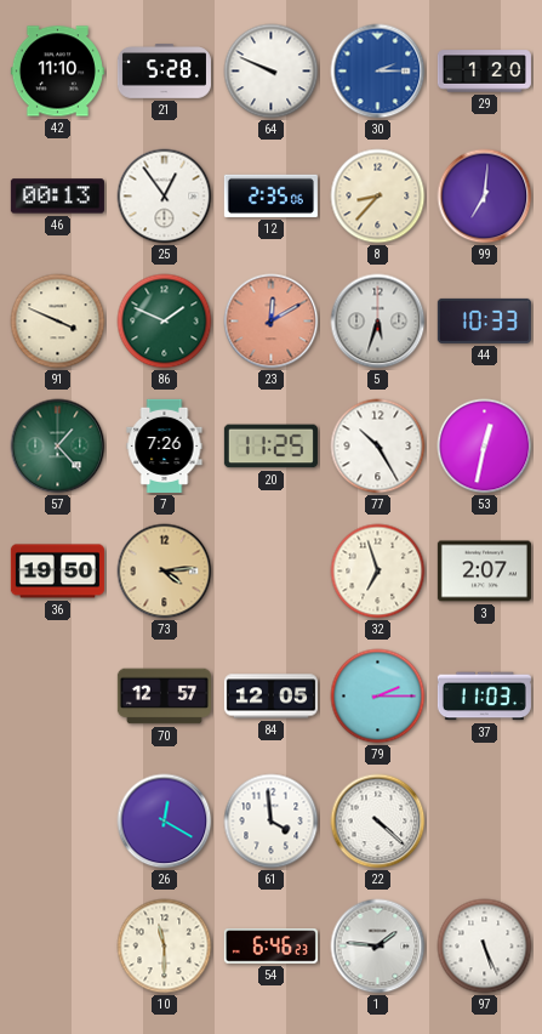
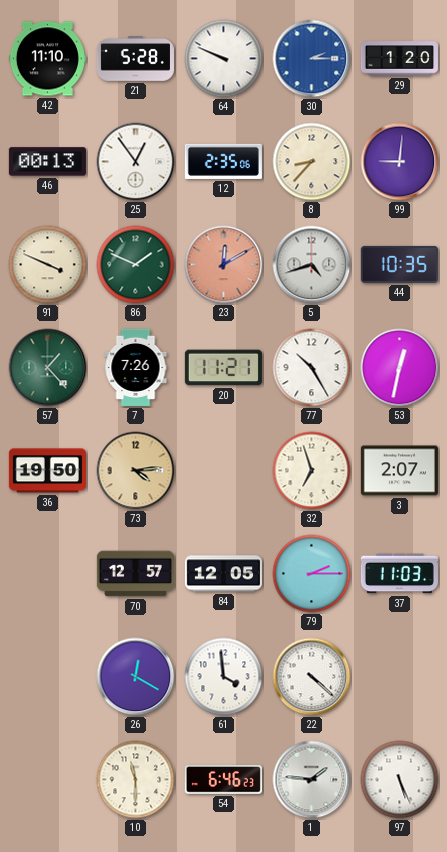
99: 7:01 -> 9:01 (400, 162)
5: 5:33 -> 4:42 (312, 265)
44: 10:33 -> 10:35 (399, 264)
20: 11:25 -> 11:21 (223, 368)
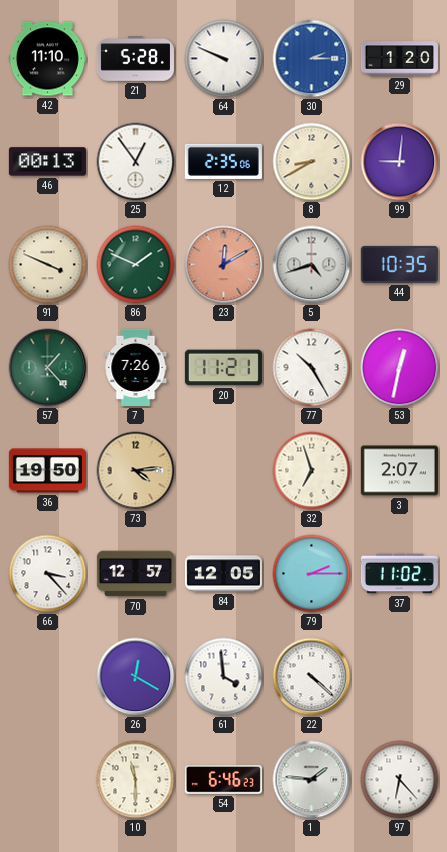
8: 8:37 -> 8:40 (312, 162)
66: none -> 3:23 (48, 574)
37: 11:03 -> 11:02 (399, 574)
97: 5:26 -> 6:23 (400, 780)
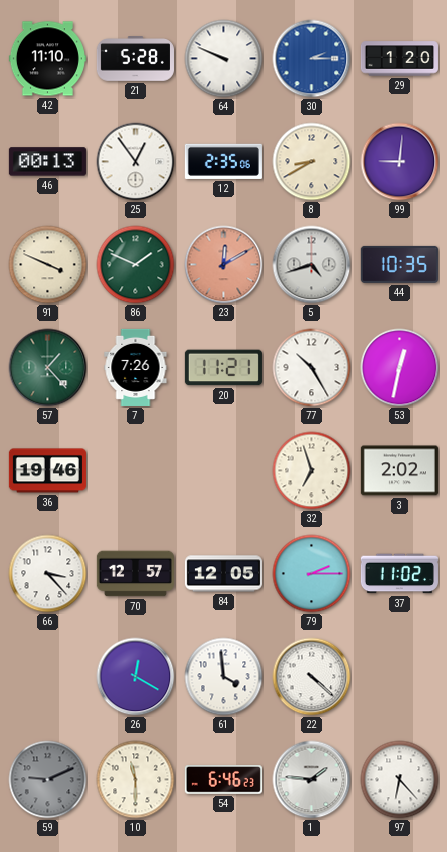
36: 19:50 -> 19:46 (47, 471)
73: 4:14 -> none (136, 471)
3: 2:07 -> 2:02 (399, 471)
59: none -> 9:11 (48, 780)
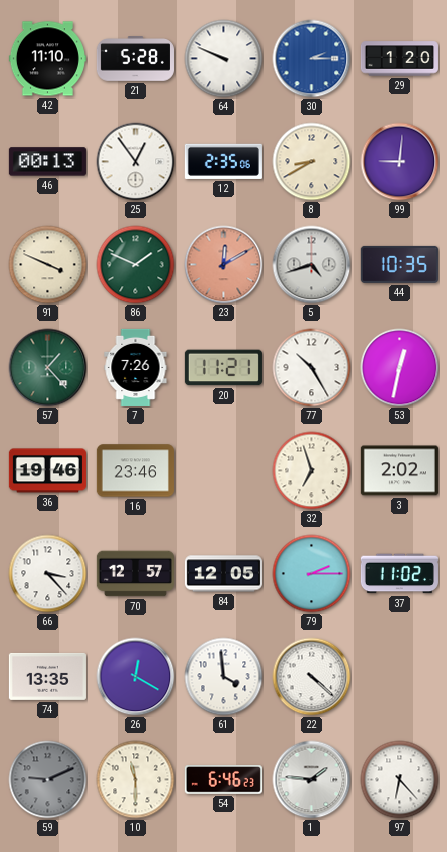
16: none -> 23:46 (135, 471)
74: none -> 13:35 (47, 676)
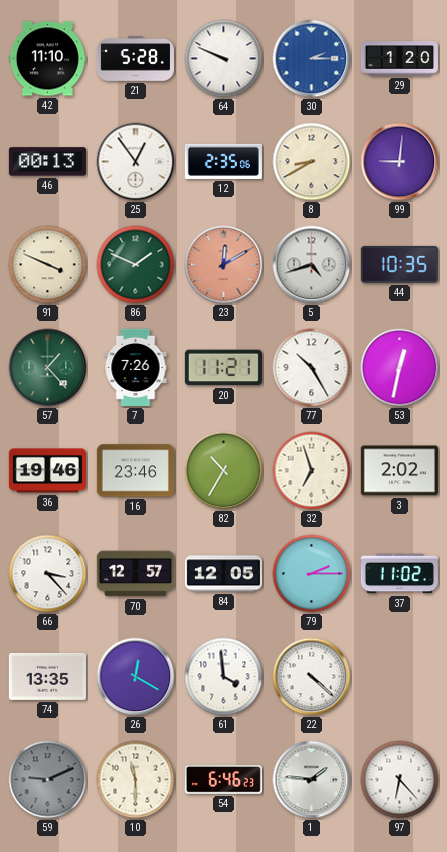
82: none -> 10:35 (224, 471)
